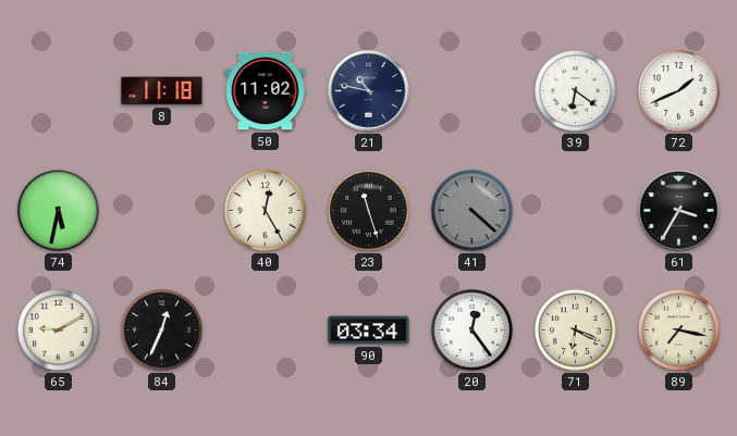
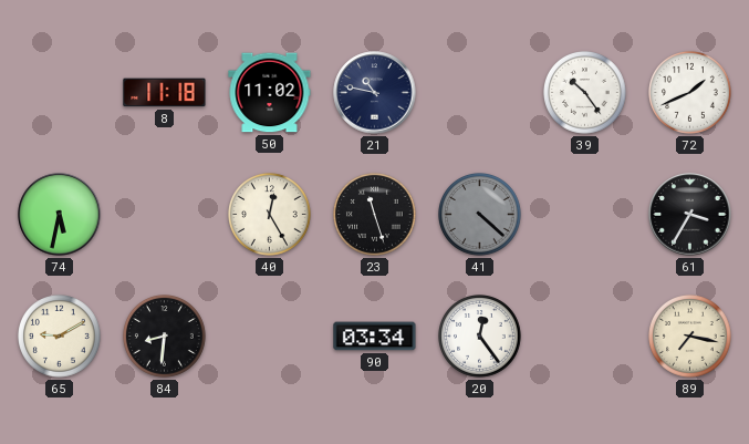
39: 6:21 -> 10:24 (585, 93)
84: 12:34 -> 8:31 (165, 337)
71: 6:19 -> none (576, 331)
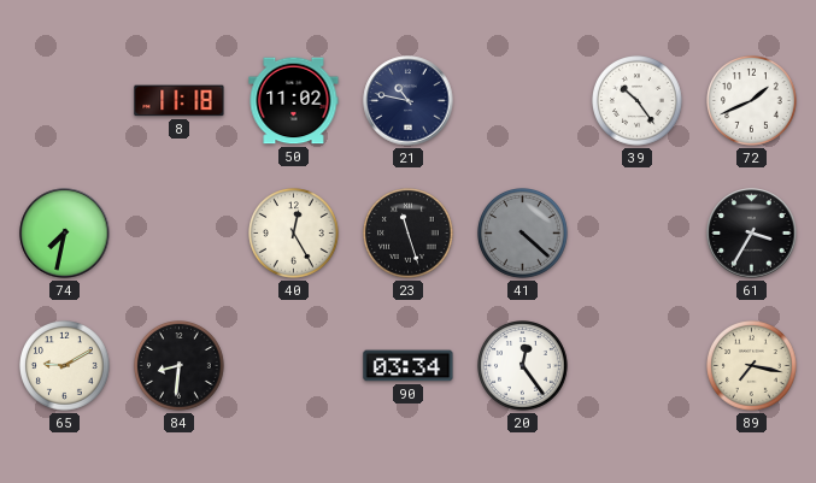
74: 5:32 -> 7:32 (65, 234)
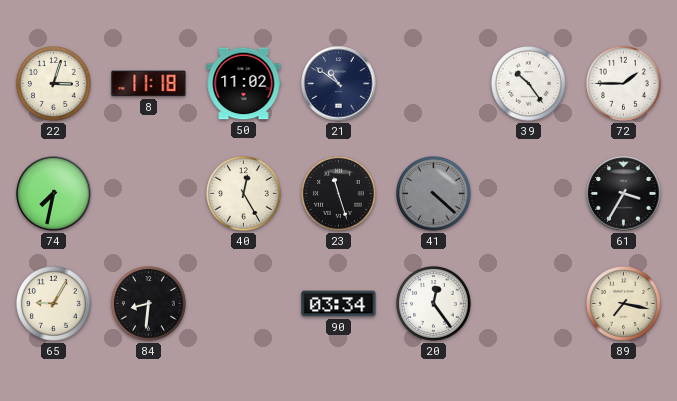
22: none -> 3:03 (54, 84)
21: 10:47 -> 10:51 (339, 84)
72: 1:41 -> 1:45 (624, 84)
65: 9:10 -> 9:05 (54, 304)
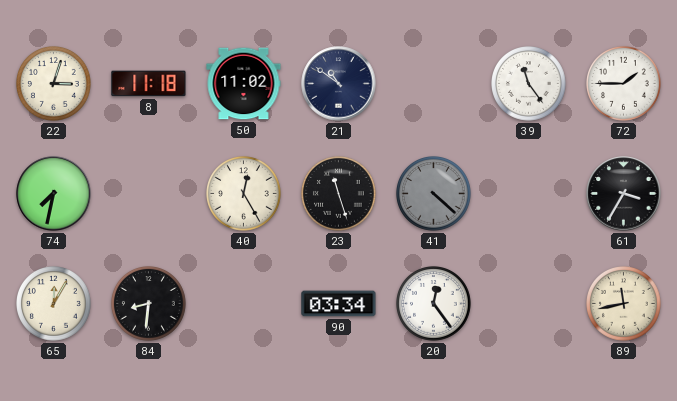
39: 10:24 -> 11:24 (529, 84)
65: 9:05 -> 12:05 (54, 304)
89: 7:17 -> 11:43 (624, 304)
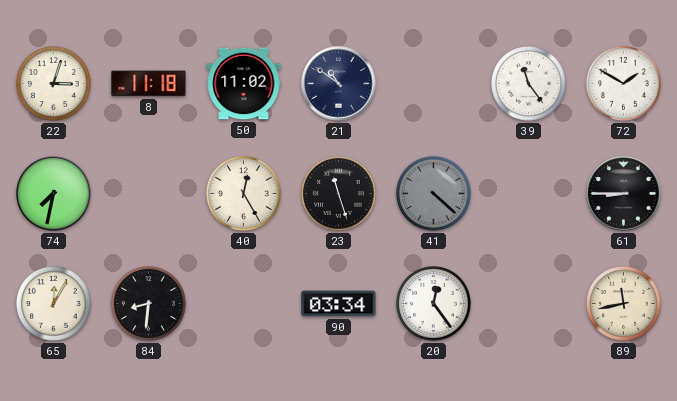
72: 1:45 -> 1:50 (624, 84)
61: 3:35 -> 8:45 (624, 194)
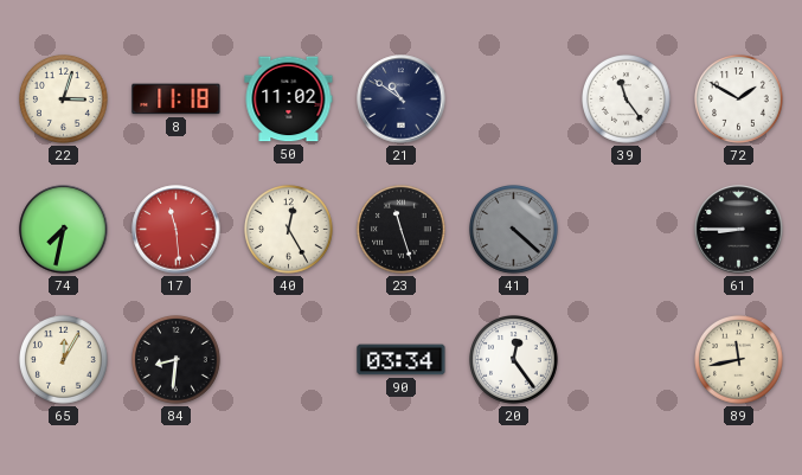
17: none -> 11:29 (177, 230)
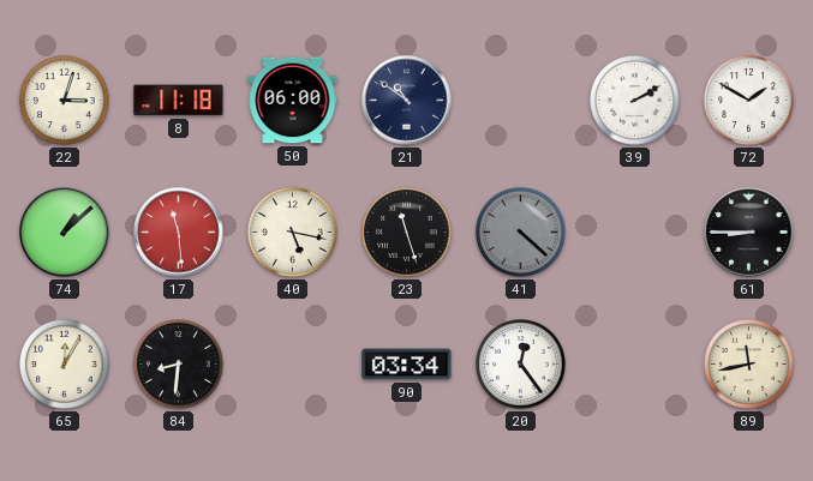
50: 11:02 -> 06:00 (293, 101)
39: 11:24 -> 2:10 (635, 101)
74: 7:32 -> 1:08 (65, 233)
40: 12:25 -> 5:17 (293, 233)
